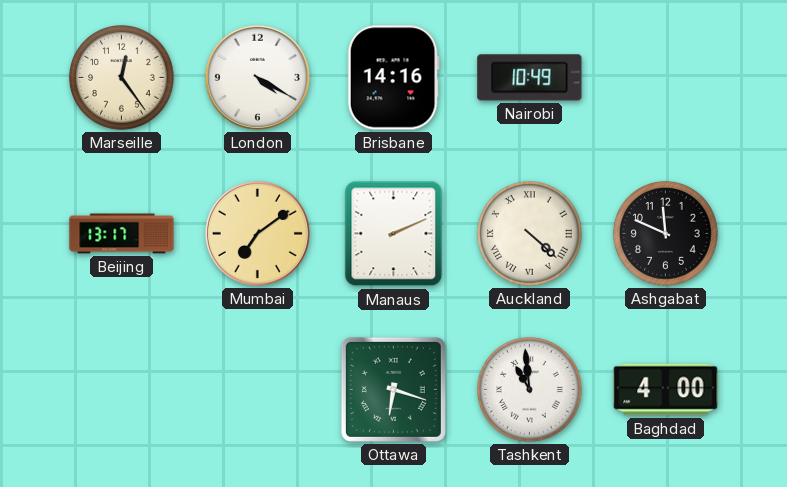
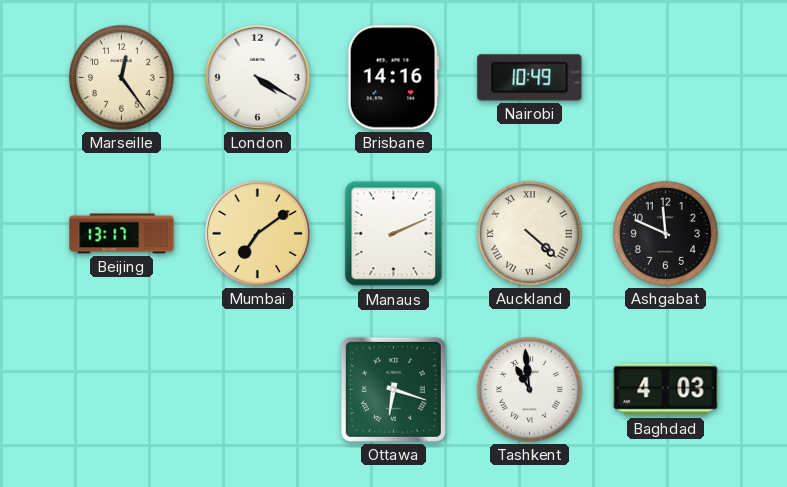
Baghdad: 4:00 -> 4:03 (666, 390)
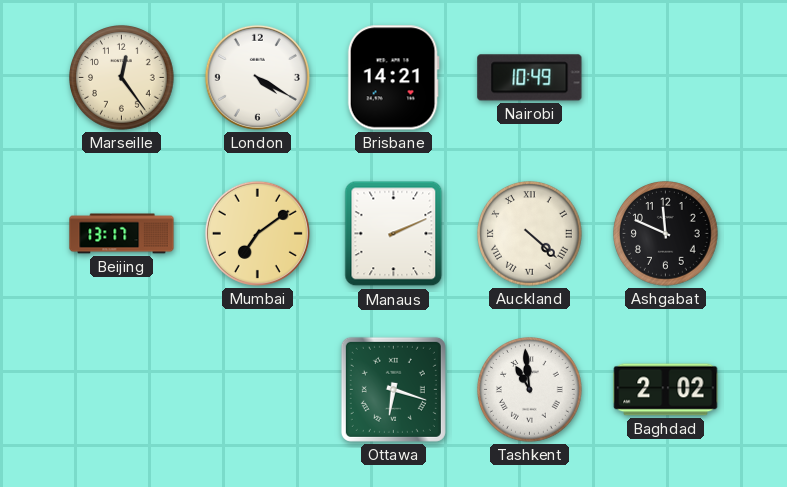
Brisbane: 14:16 -> 14:21 (393, 78)
Baghdad: 4:03 -> 2:02 (666, 390)
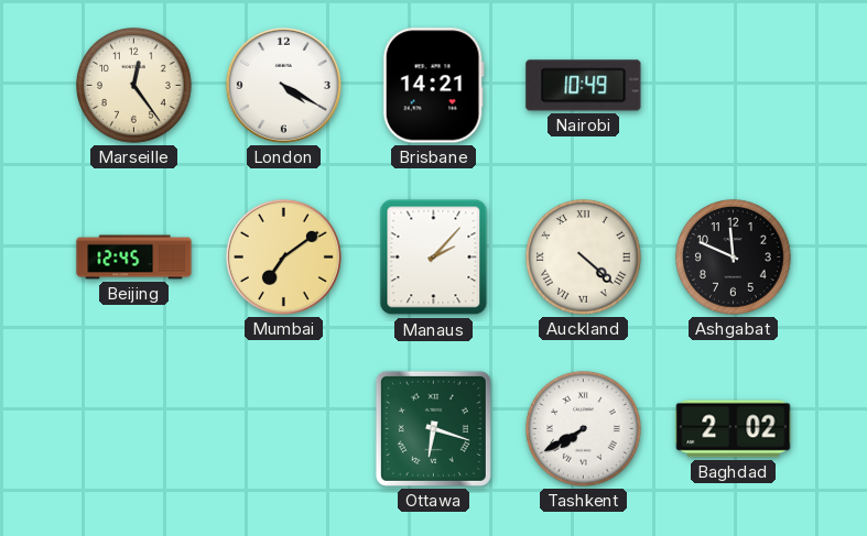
Beijing: 13:17 -> 12:45 (134, 258)
Manaus: 2:11 -> 2:07 (434, 258)
Tashkent: 10:59 -> 7:40 (584, 429)
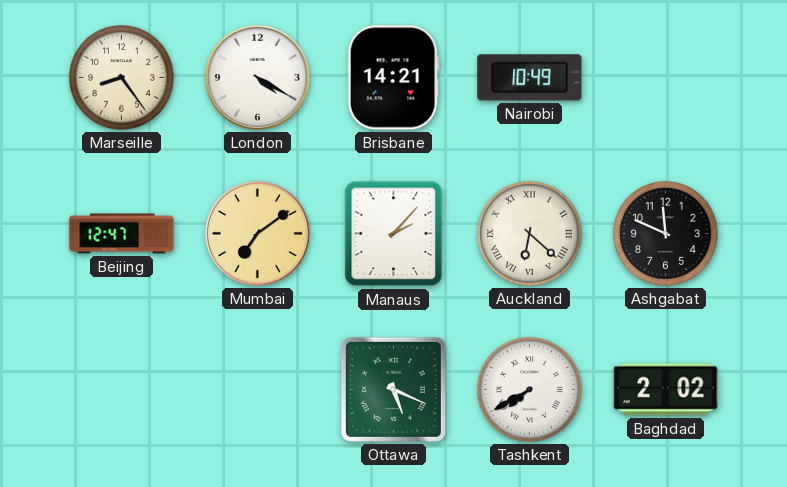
Marseille: 12:24 -> 8:24 (122, 78)
Beijing: 12:45 -> 12:47 (122, 234)
Auckland: 4:22 -> 6:22 (530, 234)
Ottawa: 6:18 -> 5:19 (393, 389)
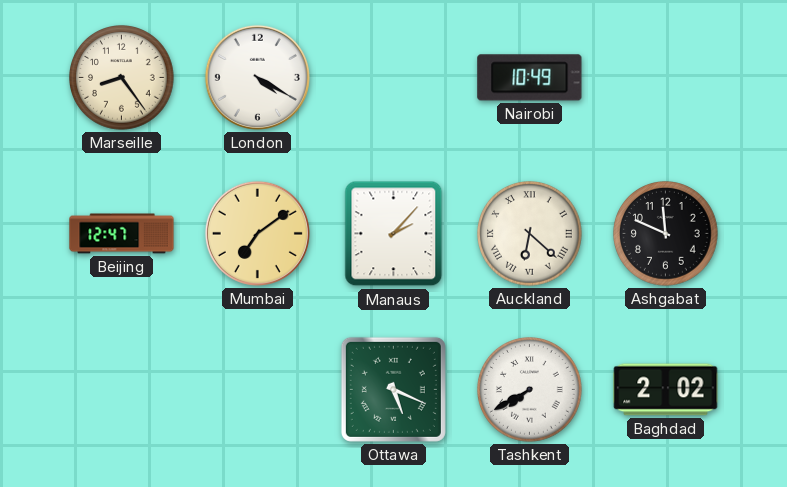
Brisbane: 14:21 -> none (393, 78)
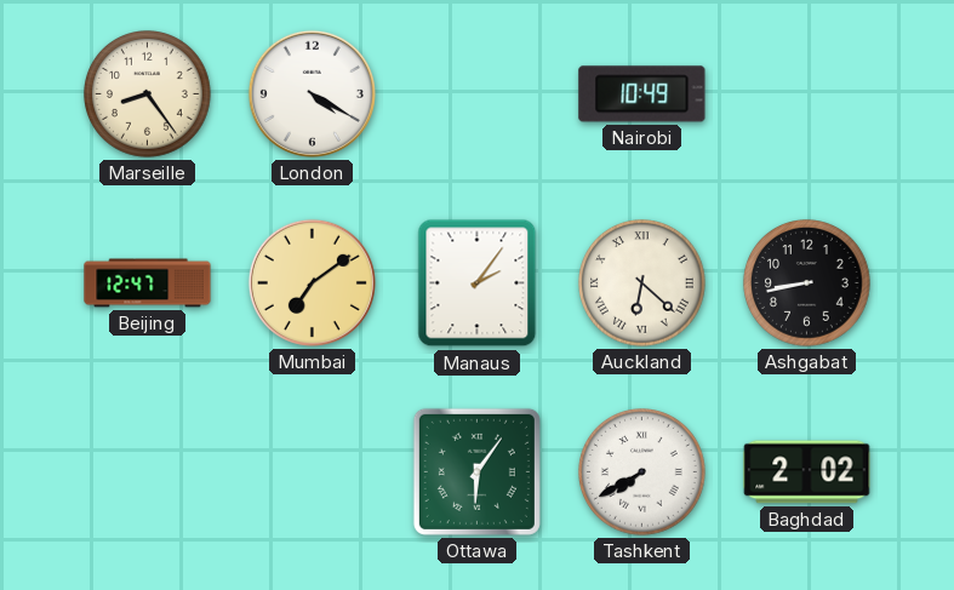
Manaus: 2:07 -> 2:06 (478, 283)
Ashgabat: 11:49 -> 8:43 (807, 283)
Ottawa: 5:19 -> 6:06 (476, 471)
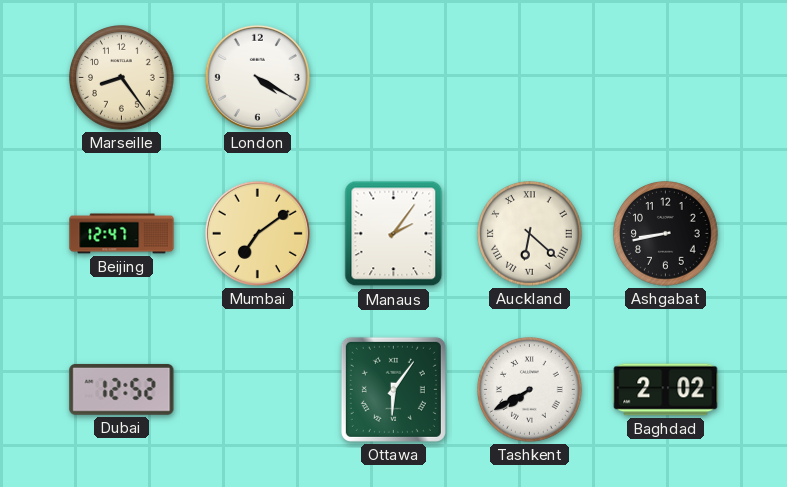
Nairobi: 10:49 -> none (642, 94)
Dubai: none -> 12:52 (122, 389)
